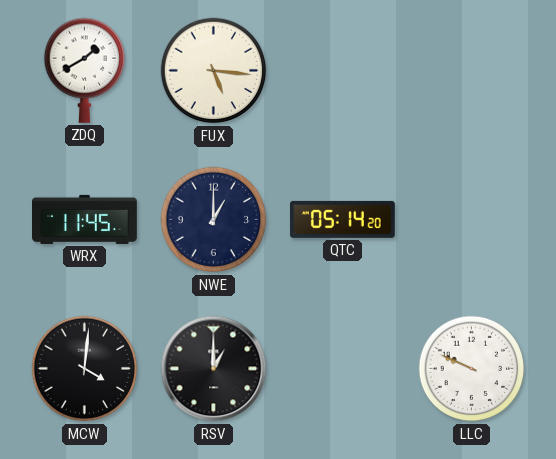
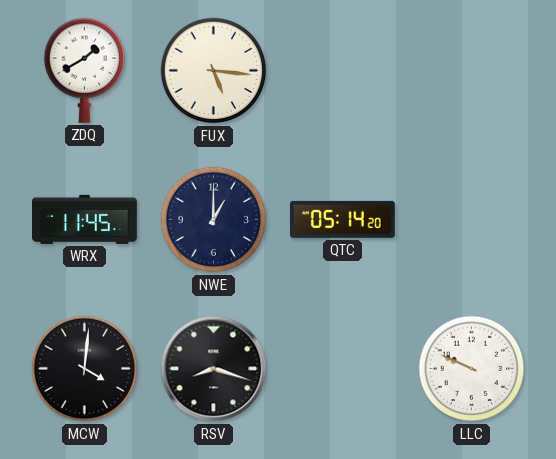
RSV: 1:00 -> 8:18 (214, 369)
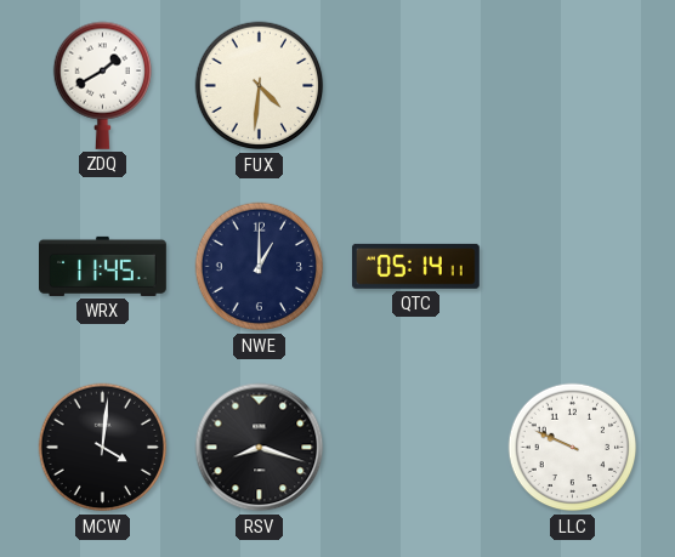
FUX: 5:16 -> 4:31 (260, 86)
QTC: 05:14:20 -> 05:14:11 (415, 266)
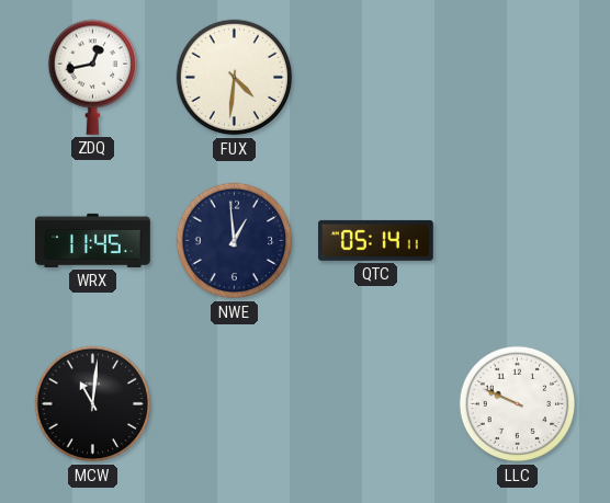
ZDQ: 1:40 -> 12:43 (93, 77)
NWE: 1:00 -> 12:59 (235, 241)
MCW: 4:01 -> 11:01 (93, 404)
RSV: 8:18 -> none (260, 448)
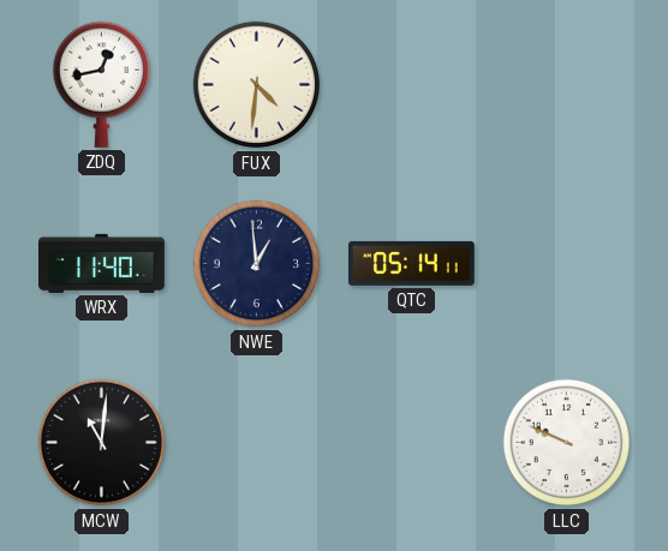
WRX: 11:45 -> 11:40 (102, 263)
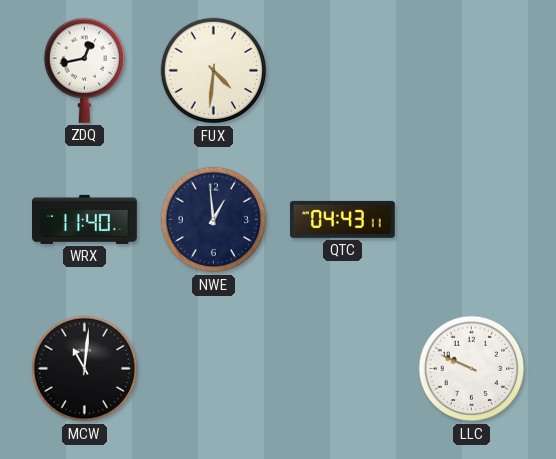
QTC: 05:14 -> 04:43 (342, 219)
